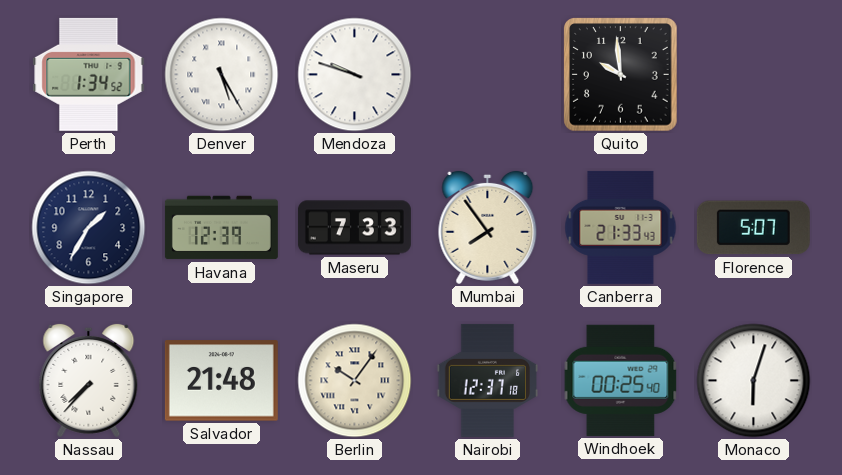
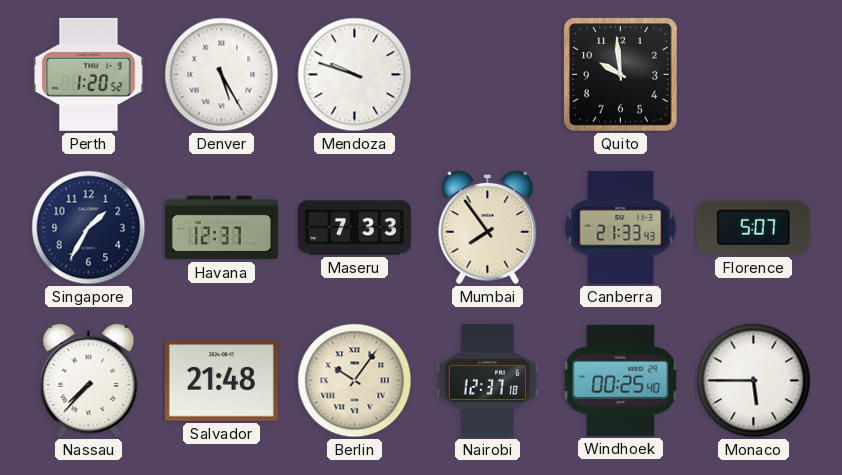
Perth: 1:34 -> 1:20 (89, 74)
Havana: 12:39 -> 12:37 (221, 228)
Monaco: 6:03 -> 5:45 (754, 381)
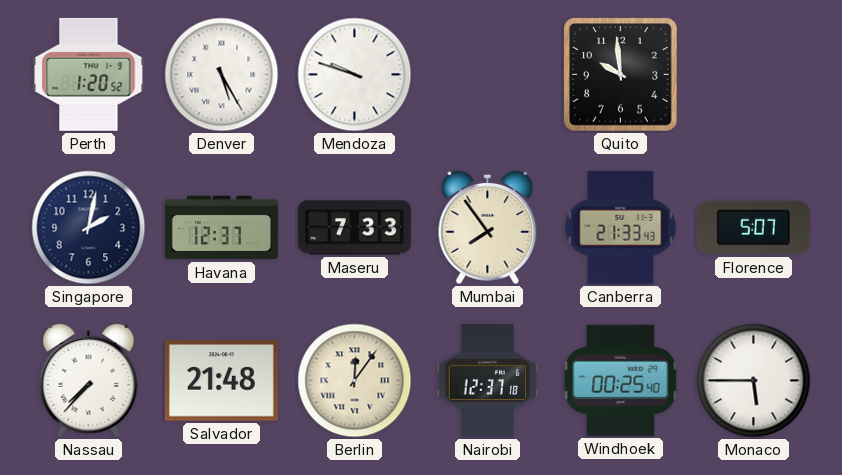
Singapore: 1:35 -> 2:02 (89, 228)
Berlin: 10:06 -> 12:06 (355, 381)
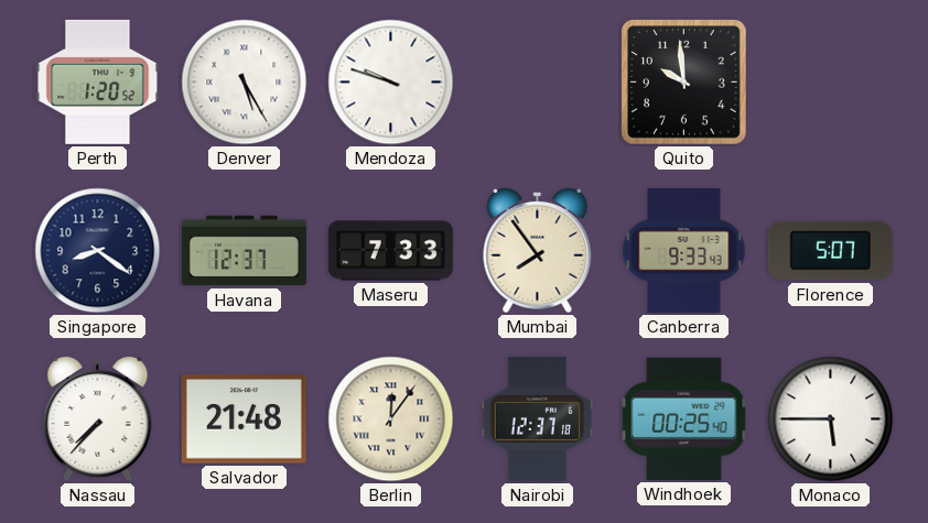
Singapore: 2:02 -> 8:21 (98, 251)
Canberra: 21:33 -> 9:33 (684, 250)
